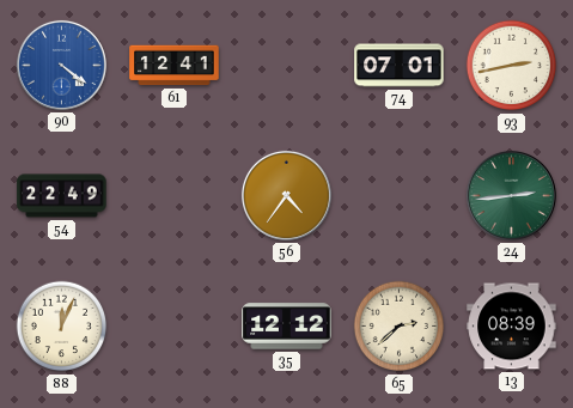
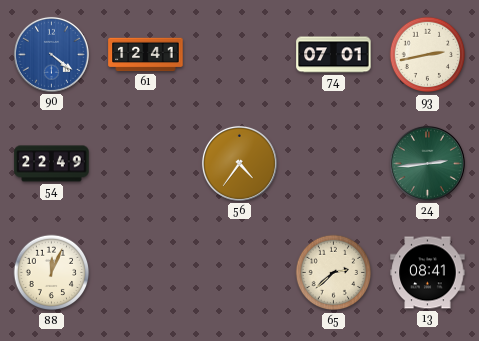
35: 12:12 -> none (287, 327)
13: 08:39 -> 08:41 (428, 273)
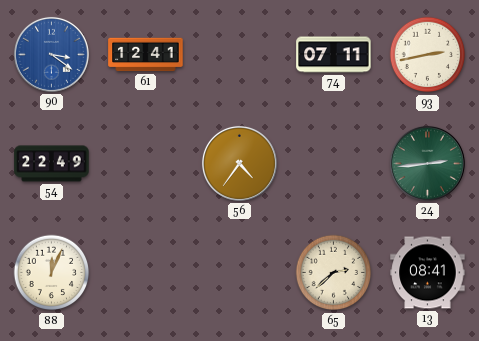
90: 4:21 -> 3:21 (51, 54)
74: 07:01 -> 07:11 (334, 55)
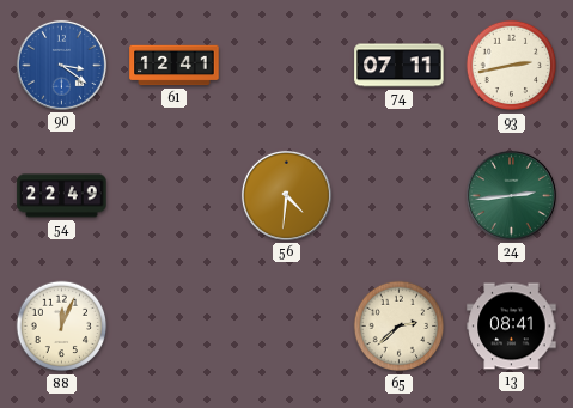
56: 4:36 -> 4:31 (286, 195)
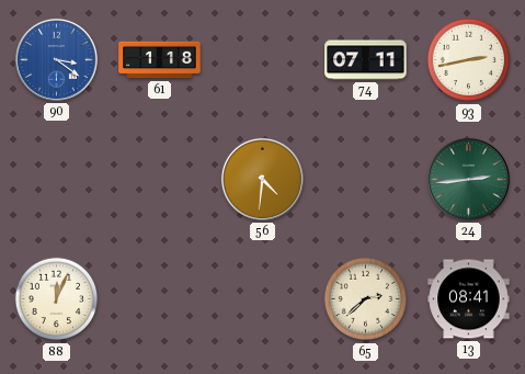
61: 12:41 -> 1:18 (160, 60)
54: 22:49 -> none (62, 196)
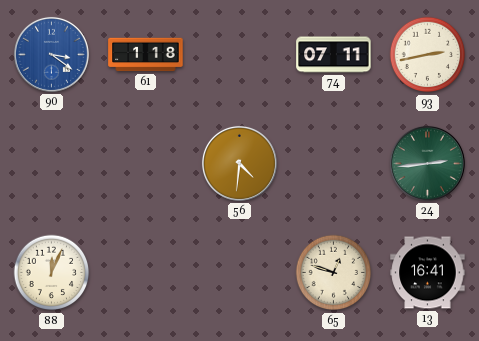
65: 2:38 -> 12:48 (334, 273)
13: 08:41 -> 16:41 (428, 273)
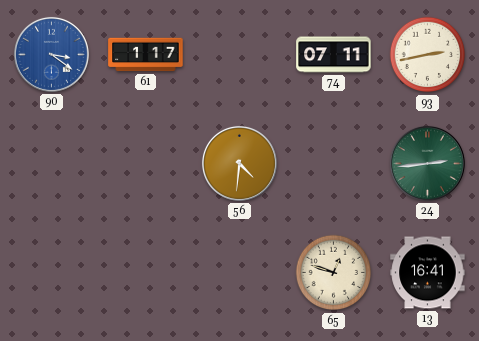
61: 1:18 -> 1:17 (146, 55)
88: 12:04 -> none (52, 273)
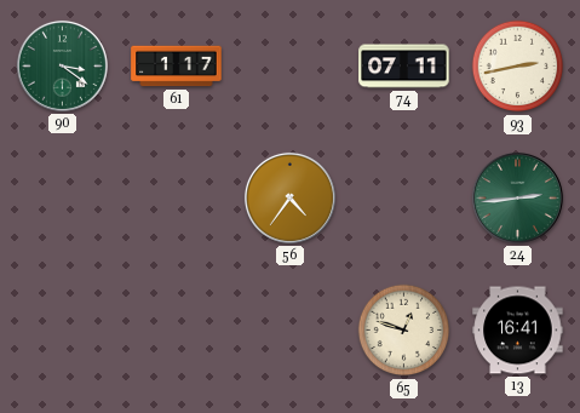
90 dial: blue -> green (62, 65)
56: 4:31 -> 4:36 (289, 197)
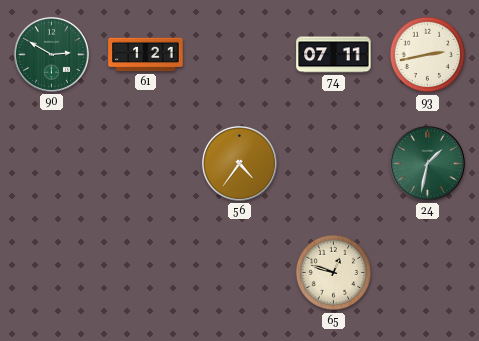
90: 3:21 -> 2:50 (51, 54)
61: 1:17 -> 1:21 (146, 55)
24: 2:44 -> 1:32 (427, 163)
13: 16:41 -> none (518, 331)
